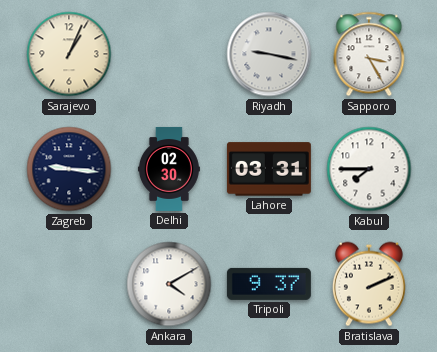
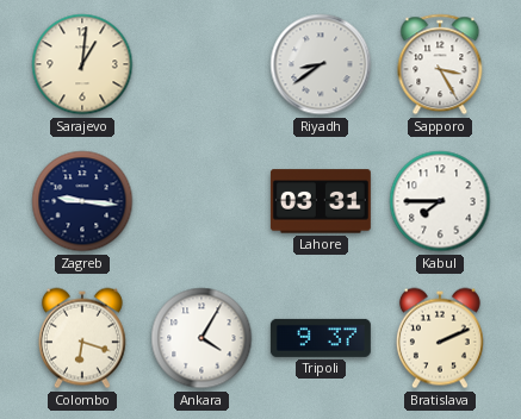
Sarajevo: 1:04 -> 1:01 (82, 64)
Riyadh: 9:17 -> 8:39 (321, 64)
Delhi: 02:30 -> none (169, 169)
Colombo: none -> 6:18 (82, 338)
Ankara: 4:10 -> 4:05 (201, 338)
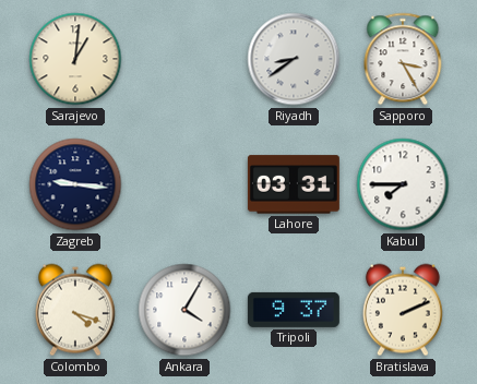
Colombo: 6:18 -> 4:18 (75, 310)
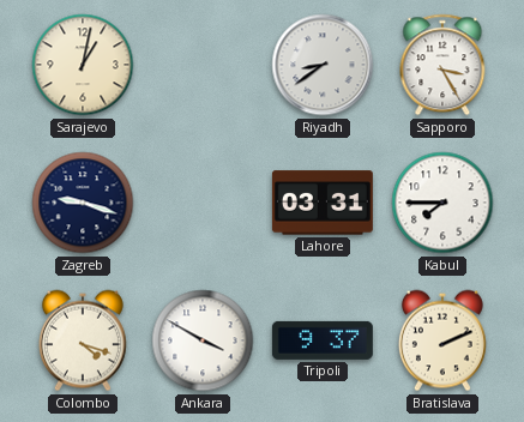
Sarajevo: 1:01 -> 1:02 (83, 65)
Zagreb: 9:16 -> 9:18 (83, 203)
Ankara: 4:05 -> 3:50 (203, 340)
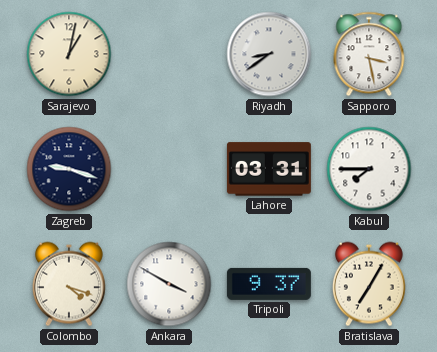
Sapporo: 3:25 -> 3:28 (369, 54)
Bratislava: 2:11 -> 7:05 (369, 284)
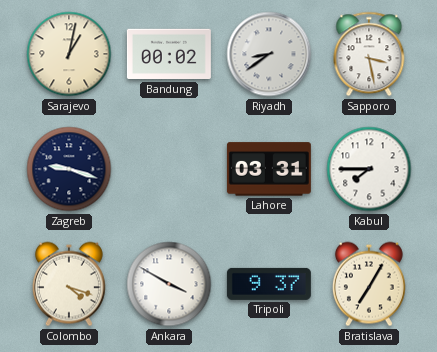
Bandung: none -> 00:02 (169, 54)
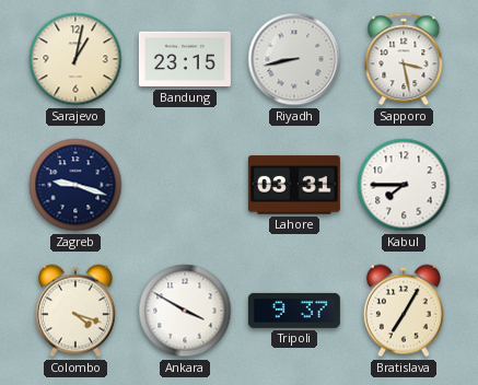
Bandung: 00:02 -> 23:15 (185, 59)
Riyadh: 8:39 -> 8:43 (294, 59)
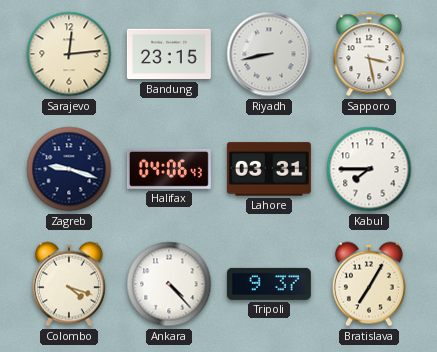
Sarajevo: 1:02 -> 12:14 (69, 54)
Halifax: none -> 04:06 (169, 169)
Ankara: 3:50 -> 4:23 (169, 284)
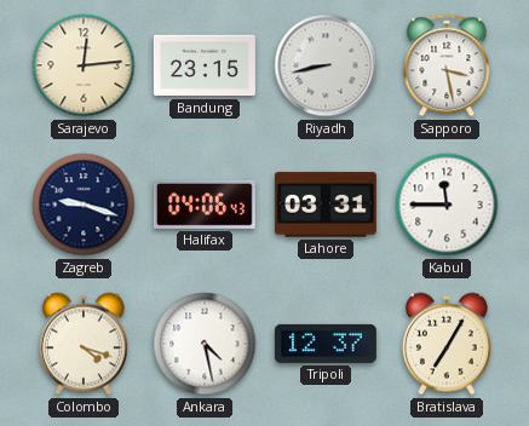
Kabul: 7:45 -> 11:45 (447, 205)
Ankara: 4:23 -> 4:28 (205, 344)
Tripoli: 9:37 -> 12:37 (326, 344)
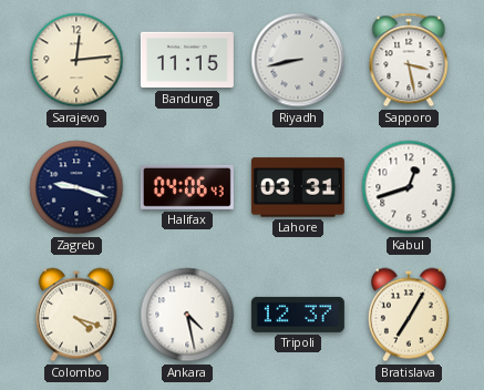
Bandung: 23:15 -> 11:15 (187, 60)
Kabul: 11:45 -> 12:42 (409, 187)
